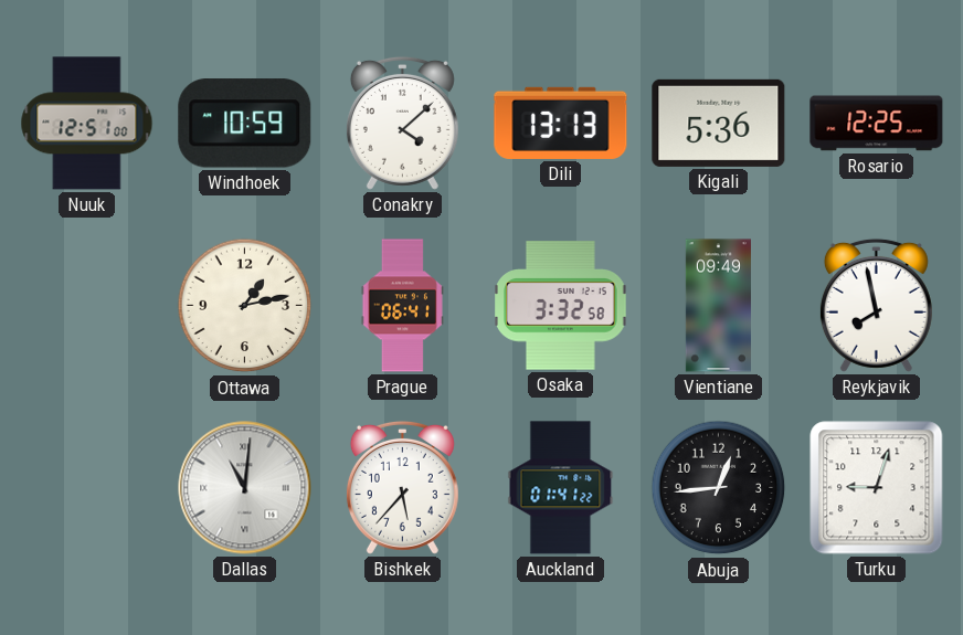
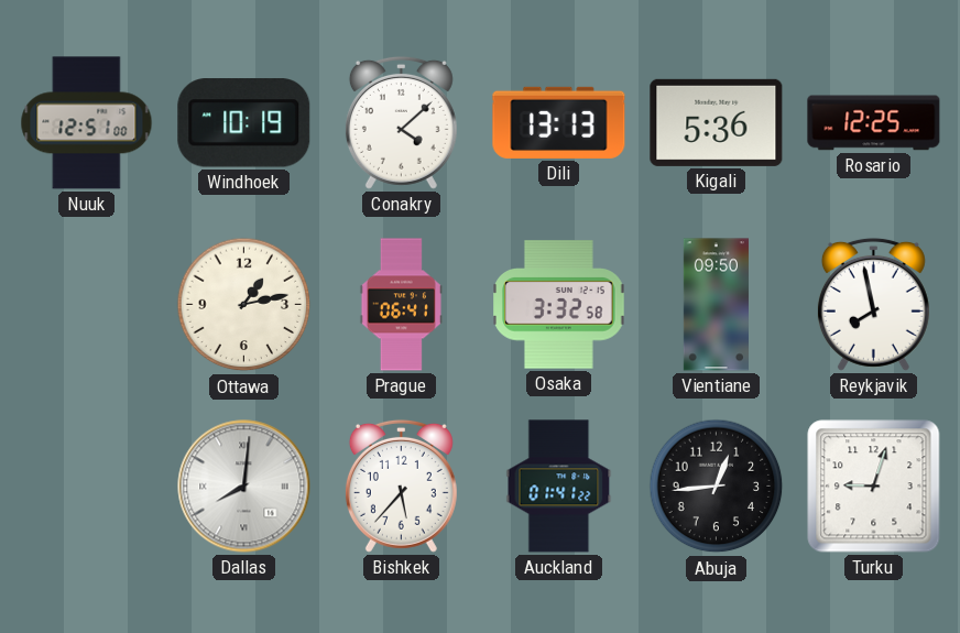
Windhoek: 10:59 -> 10:19 (244, 123)
Vientiane: 09:49 -> 09:50 (716, 305)
Dallas: 11:01 -> 8:01 (244, 487)
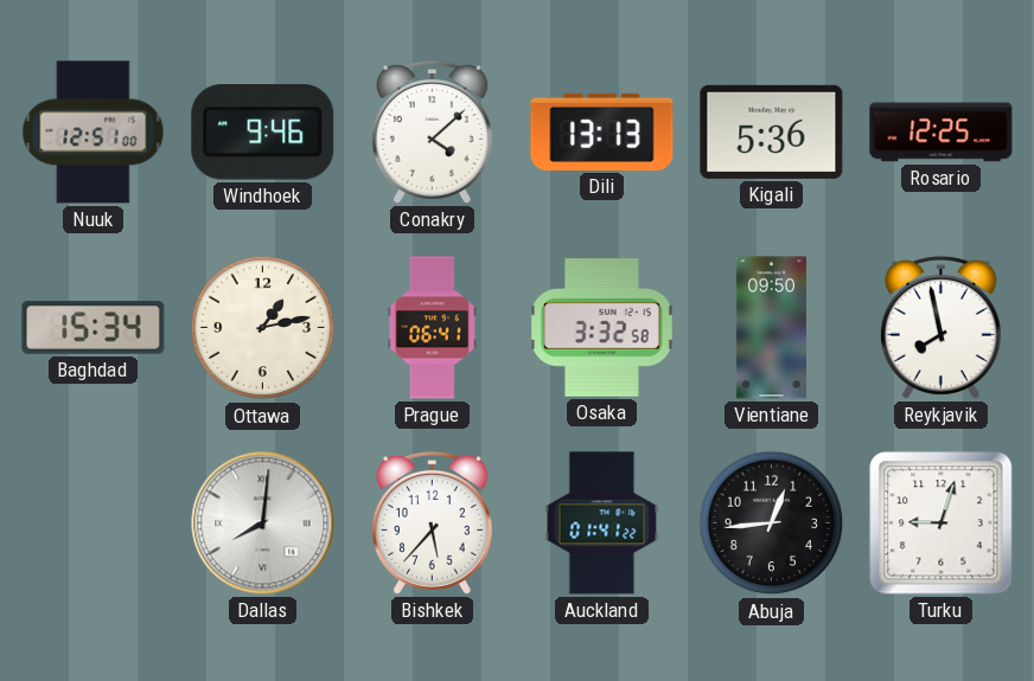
Windhoek: 10:19 -> 9:46 (263, 133)
Baghdad: none -> 15:34 (94, 328)
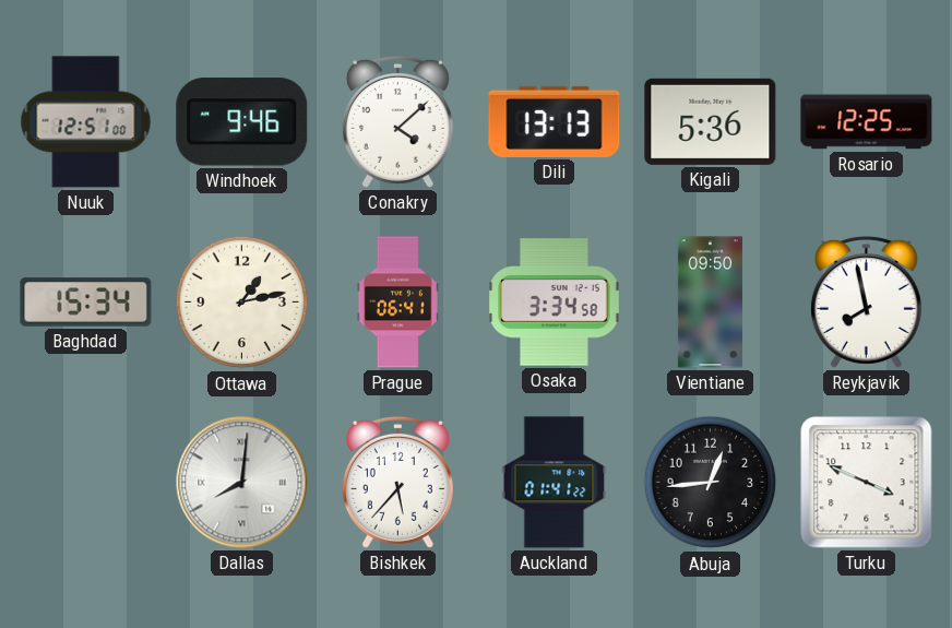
Osaka: 3:32 -> 3:34 (555, 303)
Turku: 9:03 -> 3:49 (867, 483)
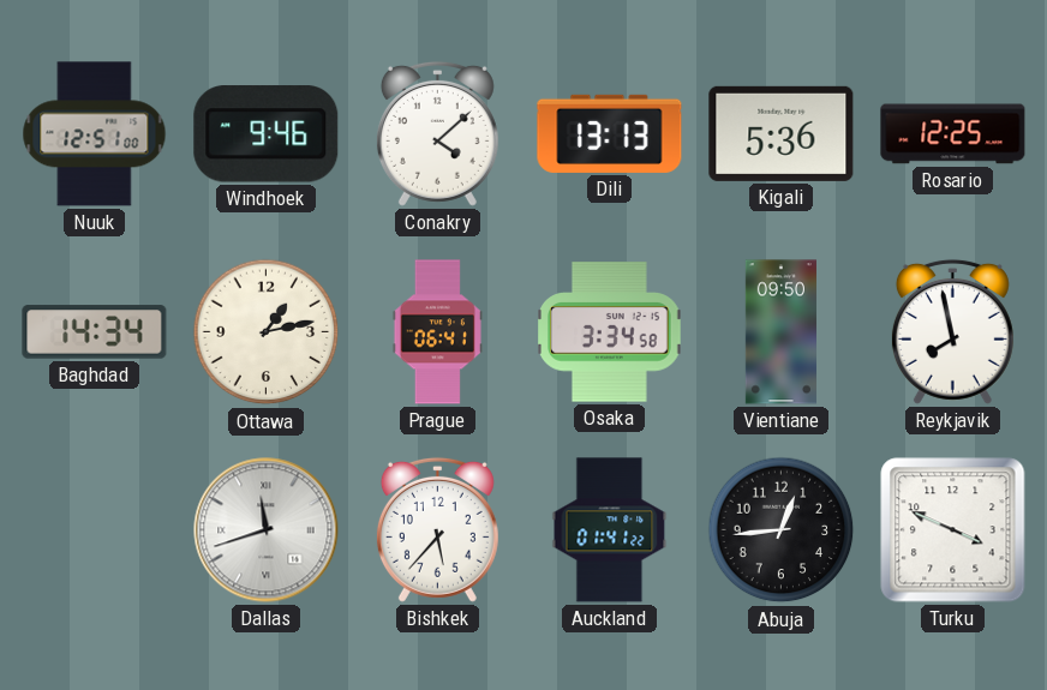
Baghdad: 15:34 -> 14:34 (95, 332)
Dallas: 8:01 -> 11:42 (267, 530)
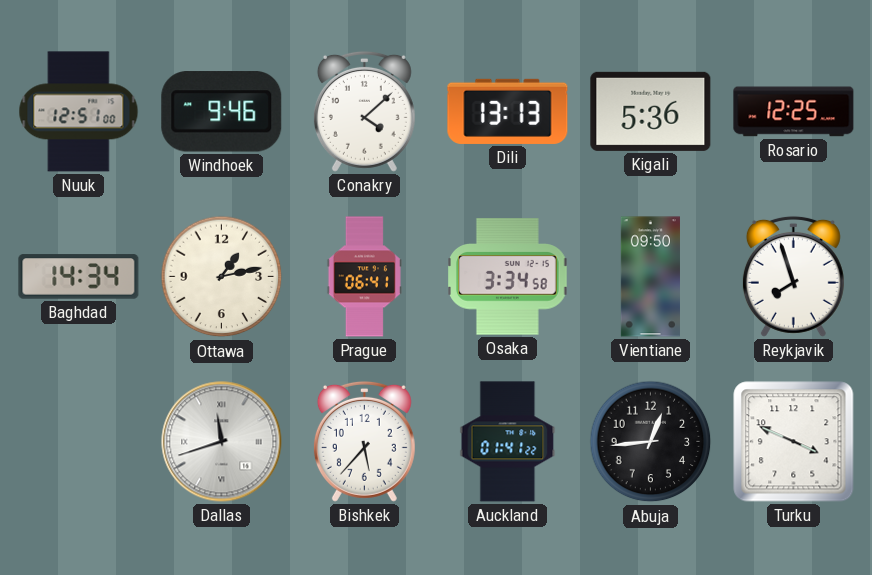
Reykjavik: 7:58 -> 7:57 (793, 276)
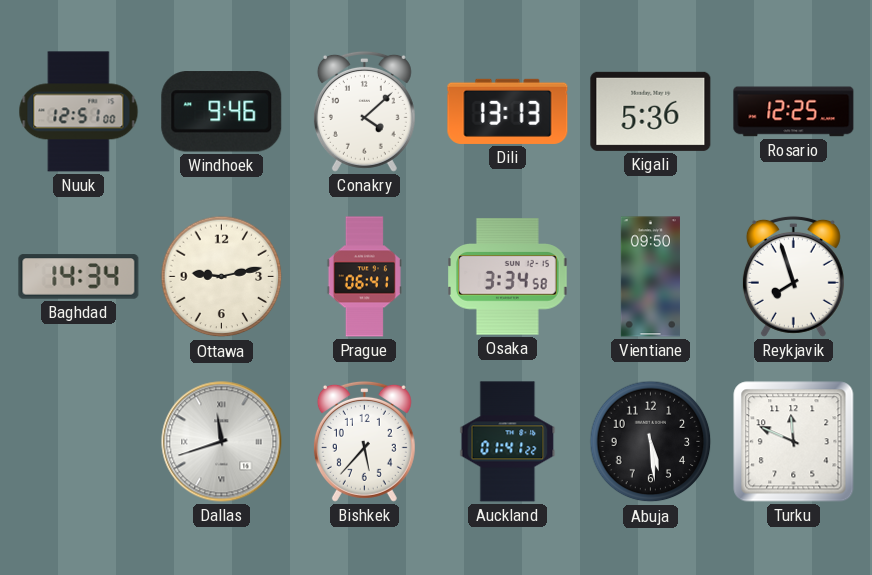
Ottawa: 1:13 -> 9:13 (222, 277)
Abuja: 12:44 -> 5:29 (651, 442)
Turku: 3:49 -> 11:49 (794, 442)
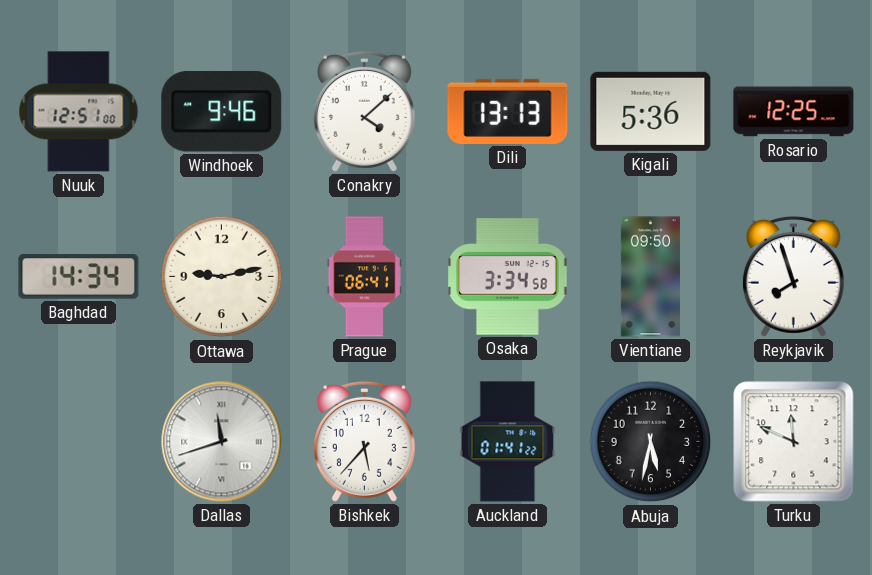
Abuja: 5:29 -> 5:32 (651, 442)
